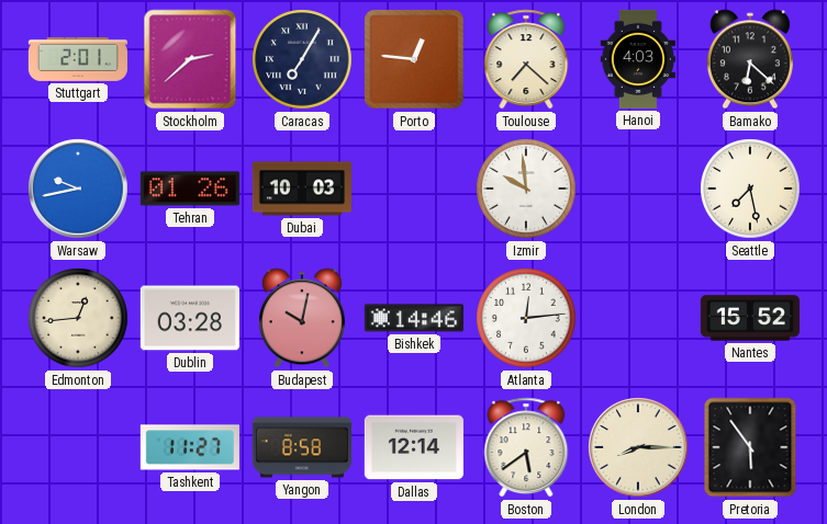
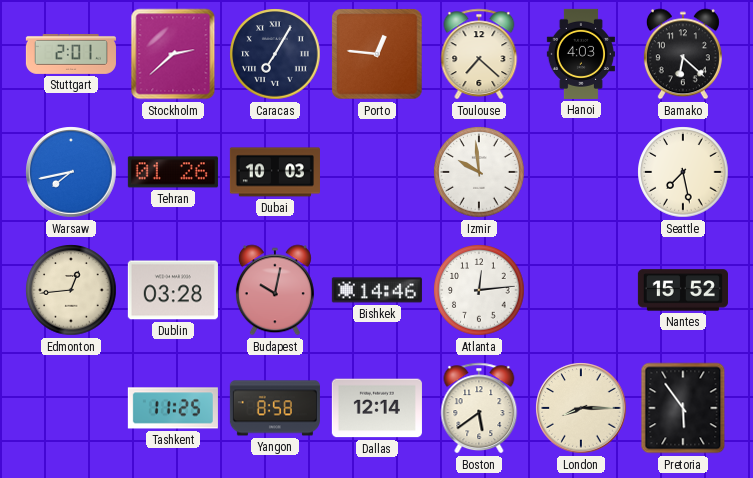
Warsaw: 9:43 -> 7:43 (71, 172)
Tashkent: 11:27 -> 11:25 (173, 408)
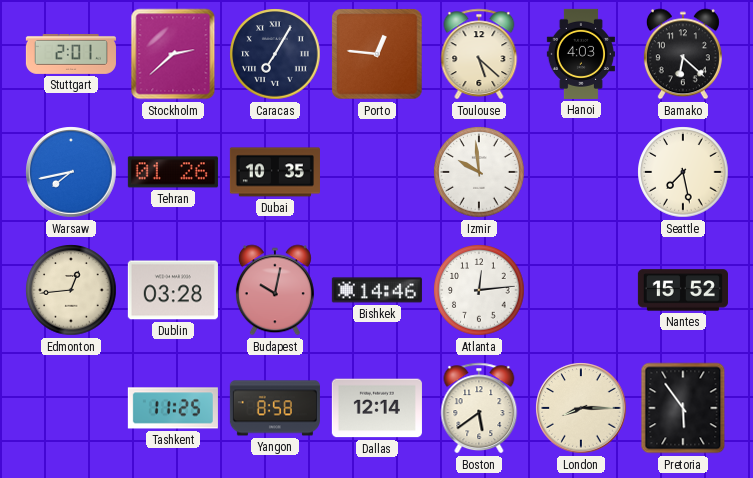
Toulouse: 7:22 -> 5:22 (479, 54)
Dubai: 10:03 -> 10:35 (275, 172)
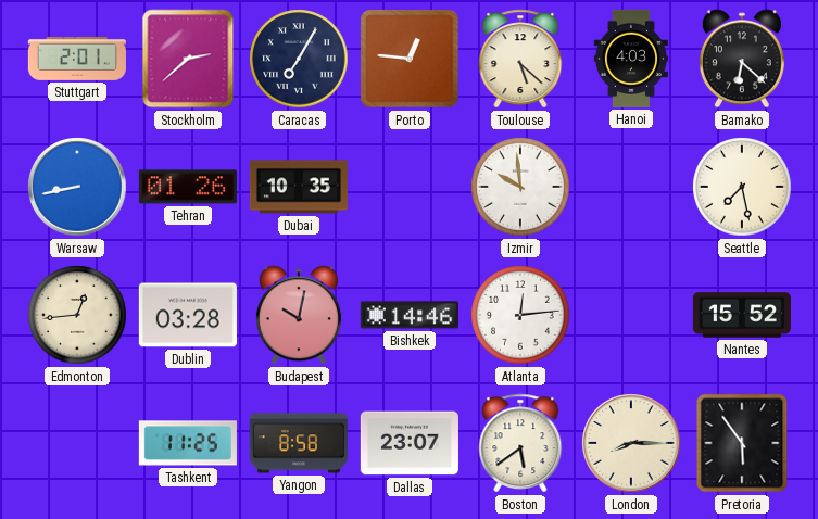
Warsaw: 7:43 -> 8:43 (77, 187)
Dallas: 12:14 -> 23:07 (410, 443)
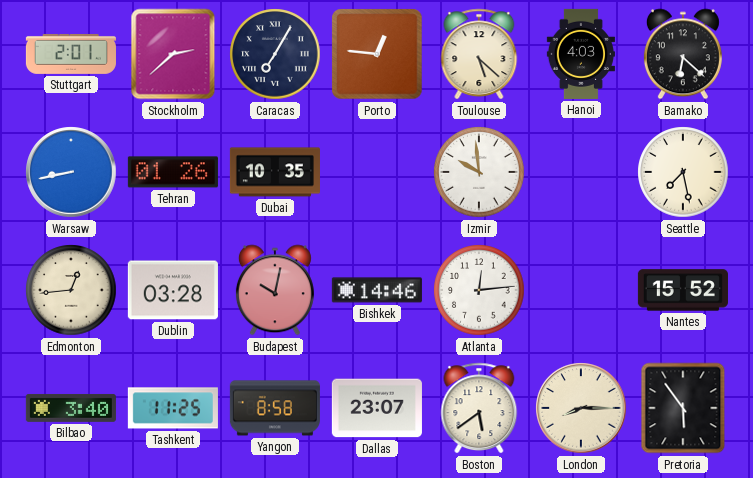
Bilbao: none -> 3:40 (71, 408)
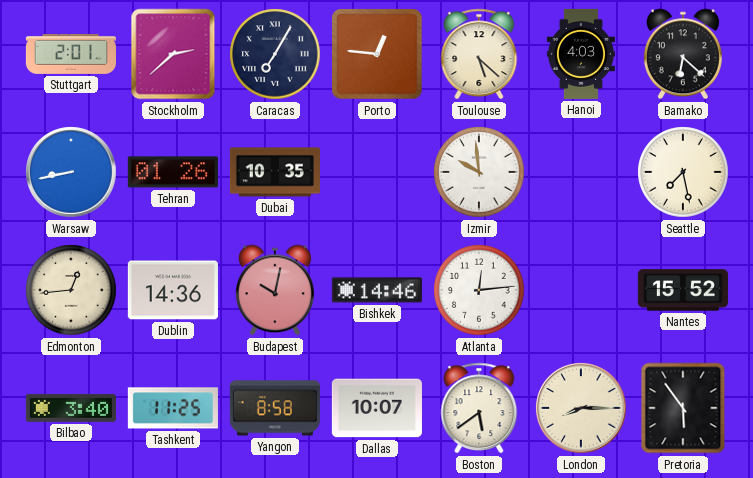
Dublin: 03:28 -> 14:36 (173, 290)
Dallas: 23:07 -> 10:07 (377, 408)
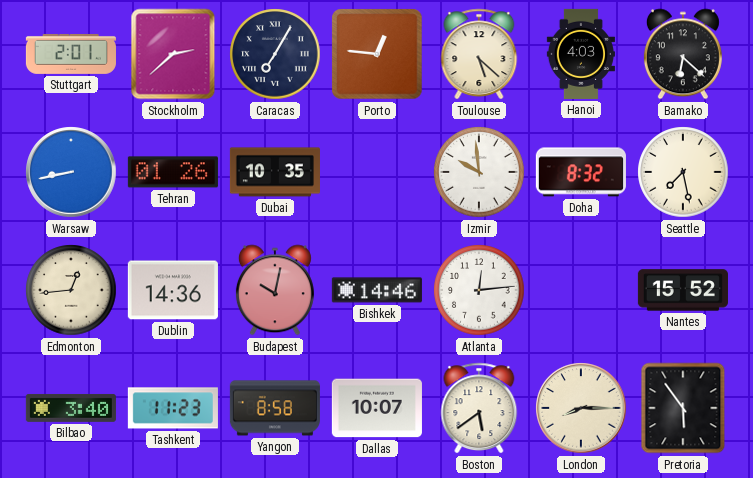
Doha: none -> 8:32 (581, 172)
Tashkent: 11:25 -> 11:23 (173, 408)
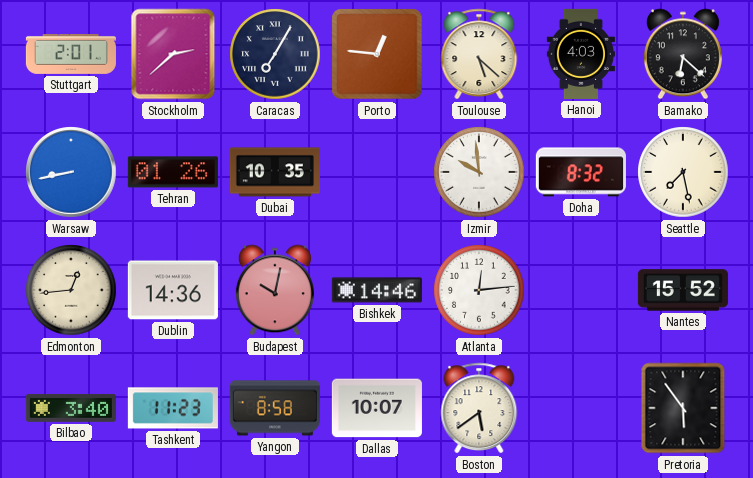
London: 8:15 -> none (581, 408)
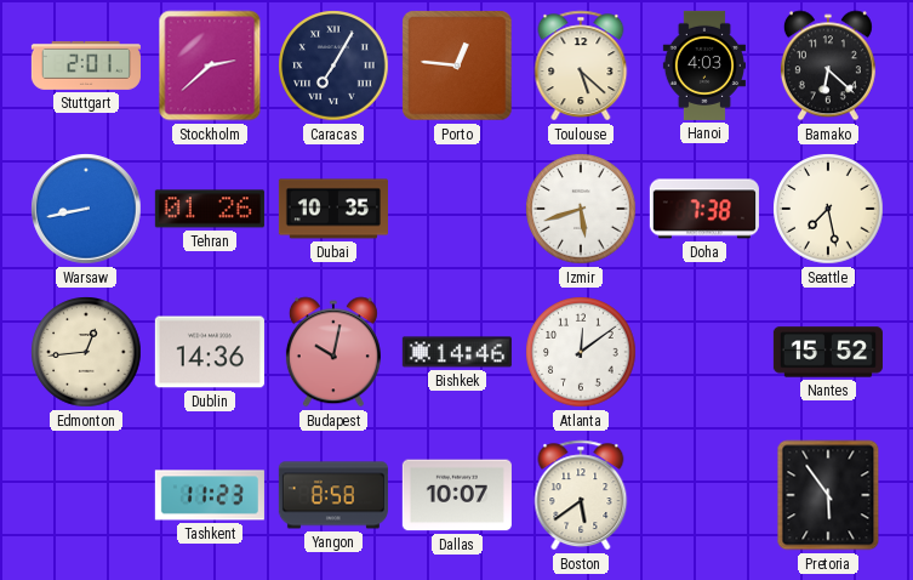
Izmir: 9:59 -> 5:42 (581, 209)
Doha: 8:32 -> 7:38 (704, 209)
Atlanta: 12:14 -> 12:09 (581, 352)
Bilbao: 3:40 -> none (71, 408)
